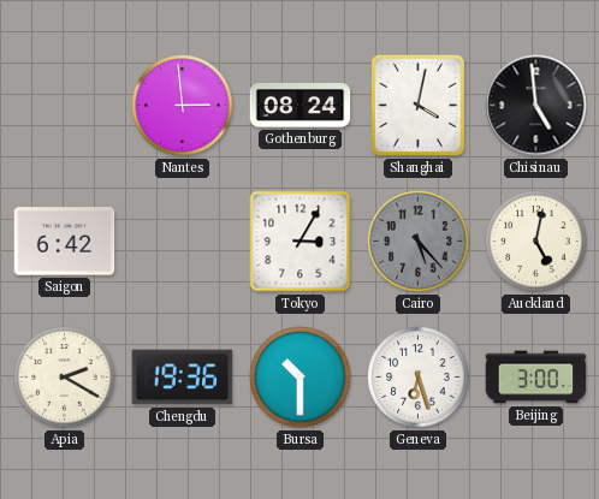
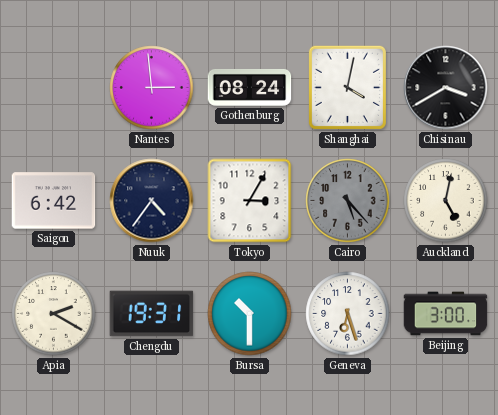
Chisinau: 4:59 -> 3:40 (446, 88)
Nuuk: none -> 4:36 (152, 201)
Chengdu: 19:36 -> 19:31 (152, 314)
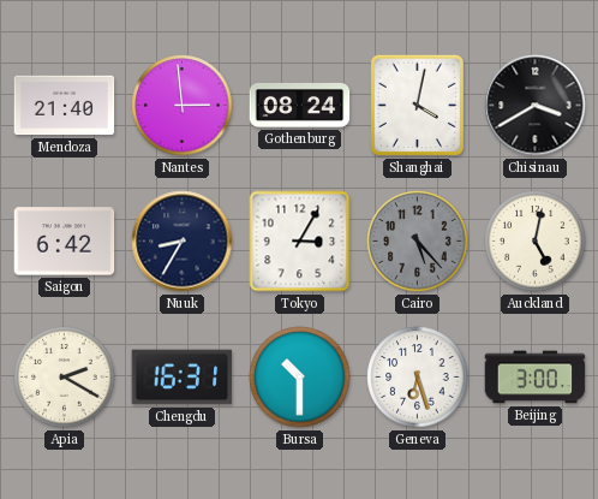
Mendoza: none -> 21:40 (65, 106)
Nuuk: 4:36 -> 8:35 (183, 242)
Chengdu: 19:31 -> 16:31 (183, 378)
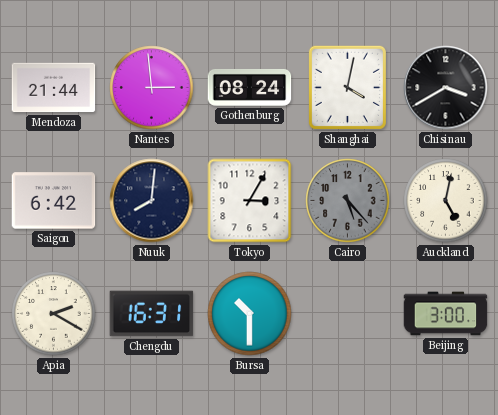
Mendoza: 21:40 -> 21:44 (54, 88)
Nuuk: 8:35 -> 8:01 (152, 201)
Geneva: 6:27 -> none (418, 378)
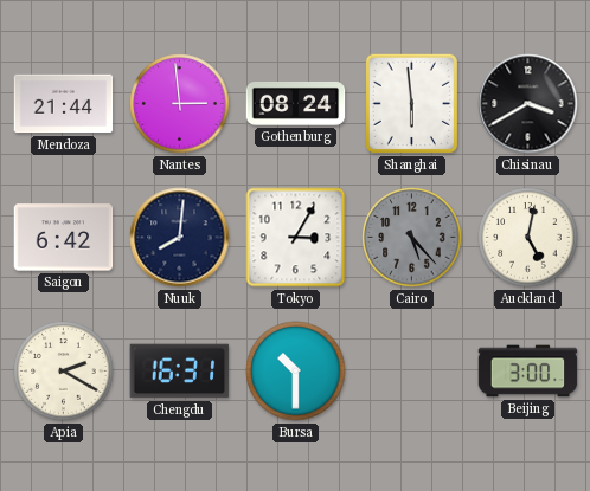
Shanghai: 4:02 -> 5:59 (411, 103)
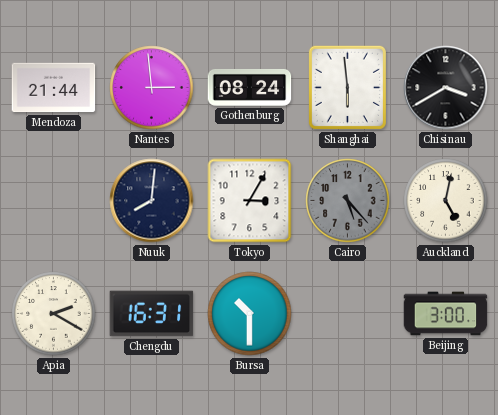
Saigon: 6:42 -> none (64, 238)
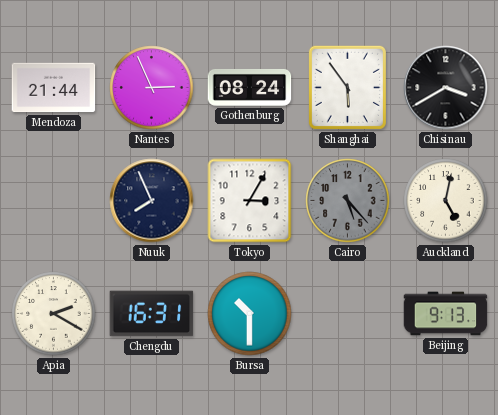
Nantes: 2:59 -> 2:56 (152, 88)
Shanghai: 5:59 -> 5:54 (347, 87)
Nuuk: 8:01 -> 7:56 (152, 201)
Beijing: 3:00 -> 9:13 (446, 314)
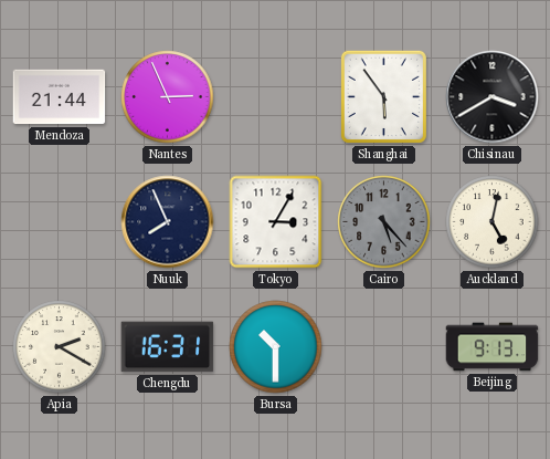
Gothenburg: 08:24 -> none (250, 87)
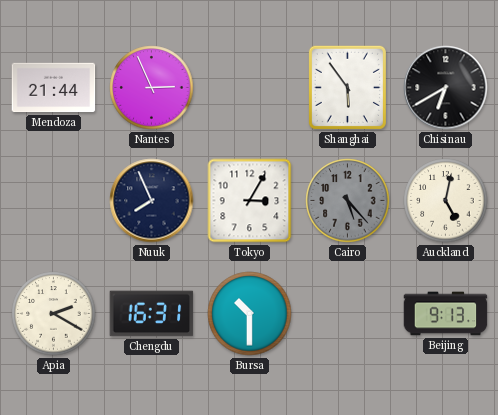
Chisinau: 3:40 -> 6:40 (446, 88)
